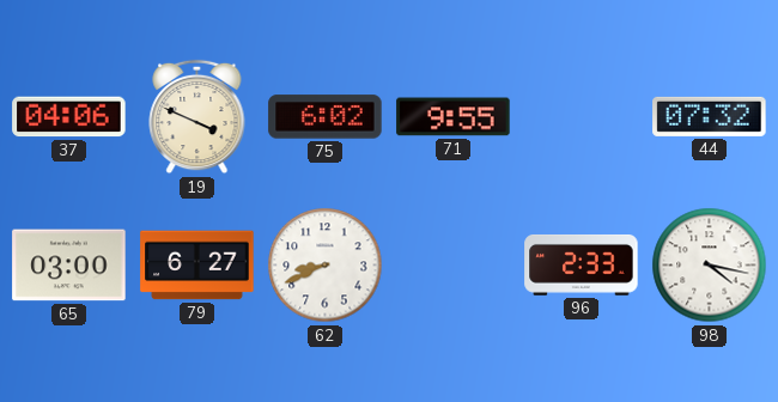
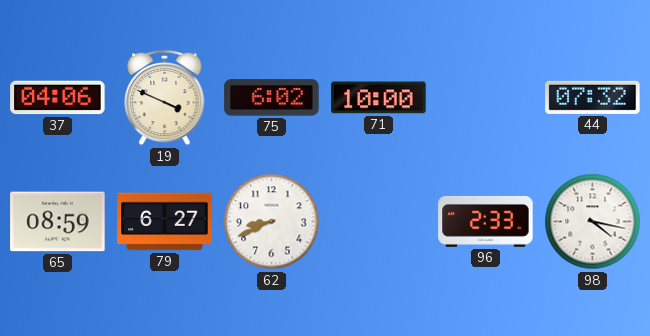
71: 9:55 -> 10:00 (379, 98)
65: 03:00 -> 08:59 (58, 222)
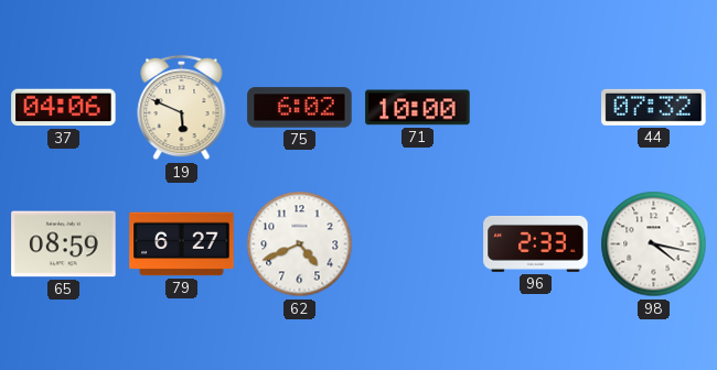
19: 3:49 -> 5:49 (182, 108)
62: 8:41 -> 4:41 (300, 244)
